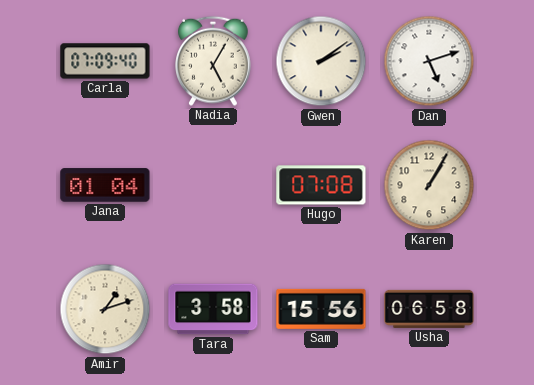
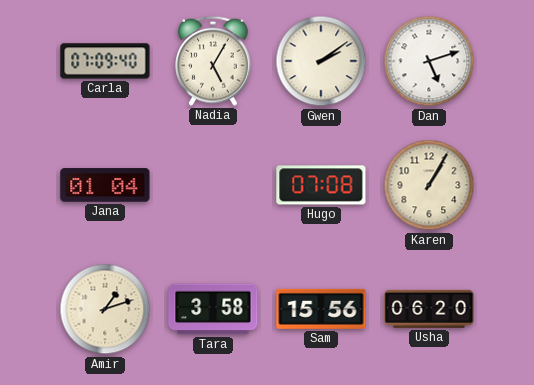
Usha: 06:58 -> 06:20 (429, 309)
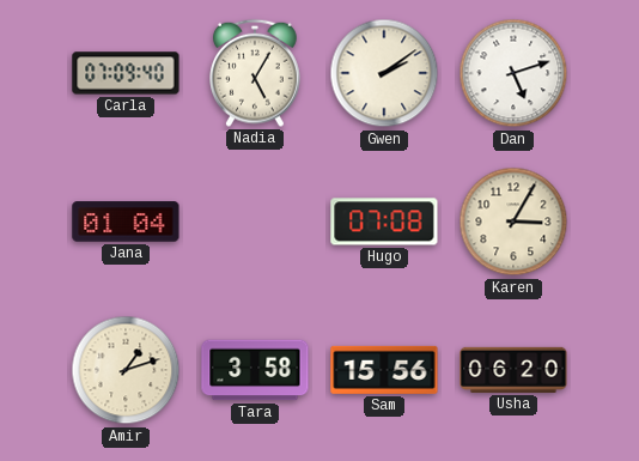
Karen: 1:05 -> 3:05 (513, 222)
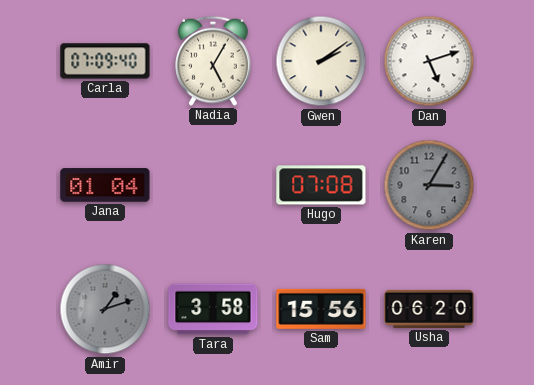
Karen dial: cream -> grey (429, 185)
Amir dial: cream -> grey (105, 309)
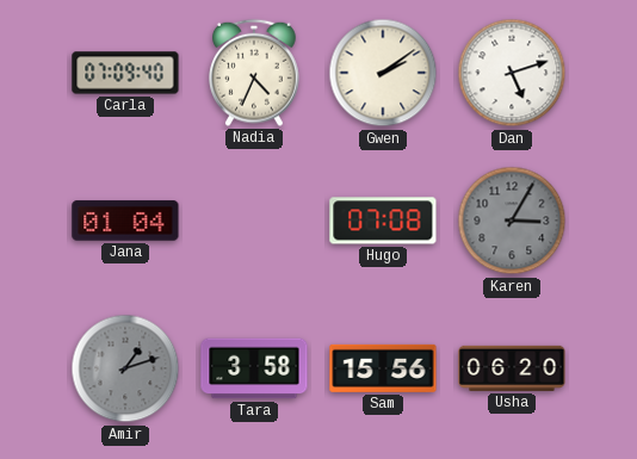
Nadia: 5:05 -> 4:34 (255, 73)
